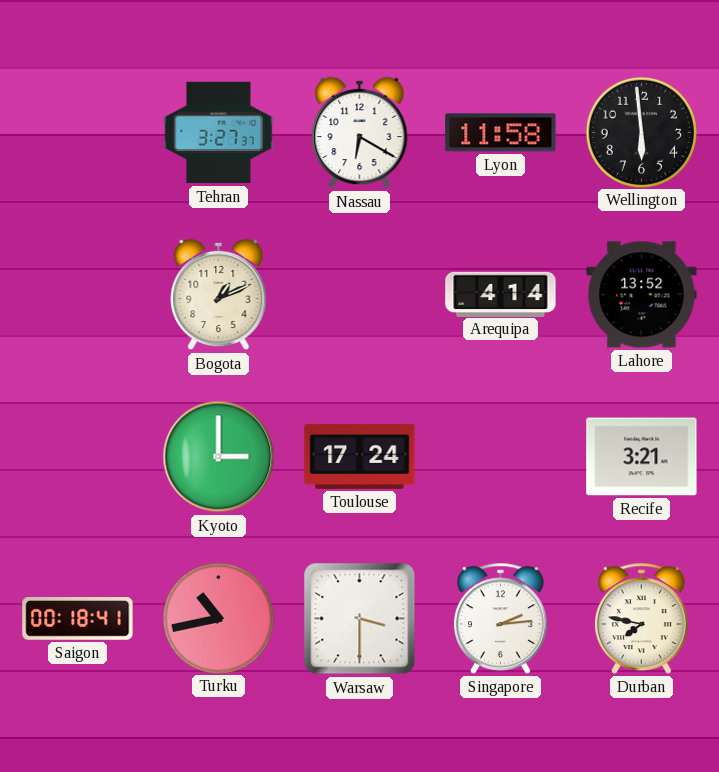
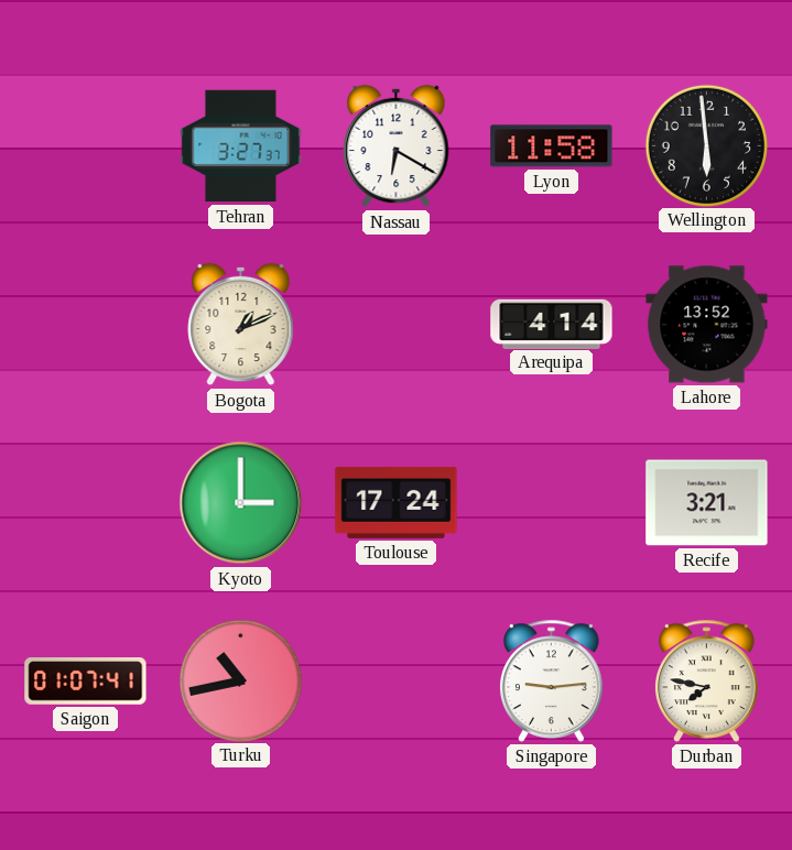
Saigon: 00:18 -> 01:07 (86, 682)
Warsaw: 3:30 -> none (360, 619)
Singapore: 2:14 -> 9:14 (552, 680)
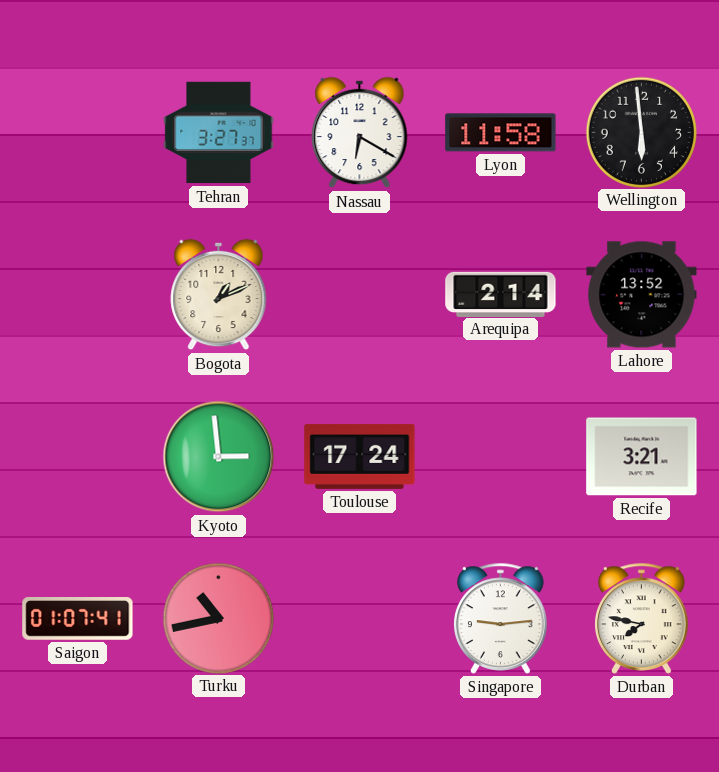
Arequipa: 4:14 -> 2:14 (501, 294)
Kyoto: 3:00 -> 2:59 (219, 457)
